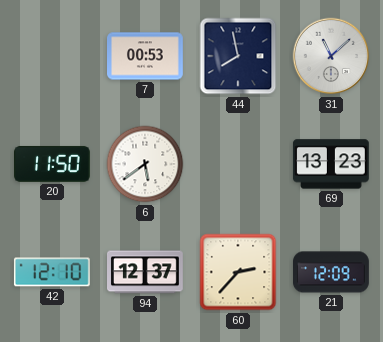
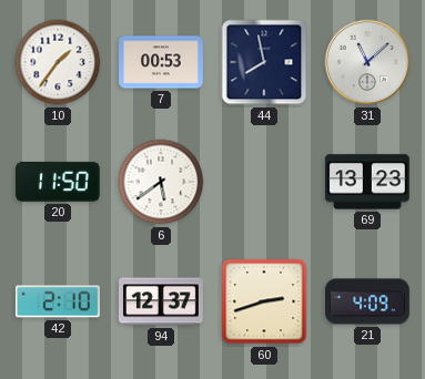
10: none -> 1:36 (58, 62)
42: 12:10 -> 2:10 (58, 301)
60: 2:37 -> 2:42 (264, 301)
21: 12:09 -> 4:09 (368, 301)
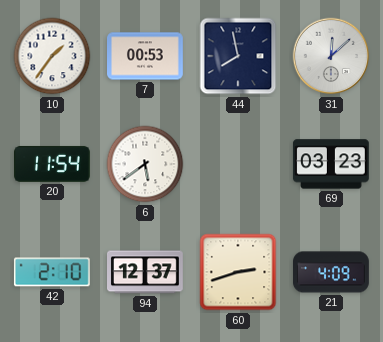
31: 11:08 -> 12:08 (331, 56)
20: 11:50 -> 11:54 (53, 164)
69: 13:23 -> 03:23 (331, 164)
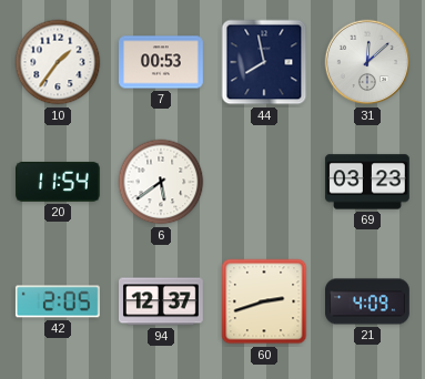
42: 2:10 -> 2:05 (58, 301)
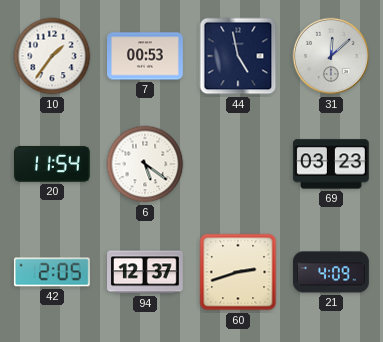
44: 7:58 -> 4:58 (238, 56)
6: 5:39 -> 5:21 (145, 164)
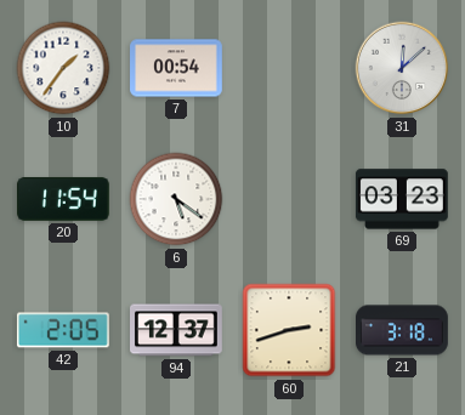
7: 00:53 -> 00:54 (177, 68)
44: 4:58 -> none (238, 56)
21: 4:09 -> 3:18 (403, 330)
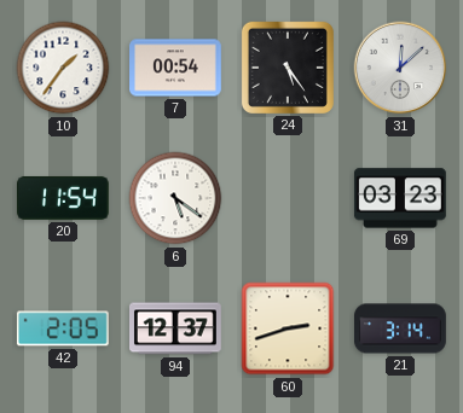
24: none -> 5:24 (288, 68)
21: 3:18 -> 3:14 (401, 328)
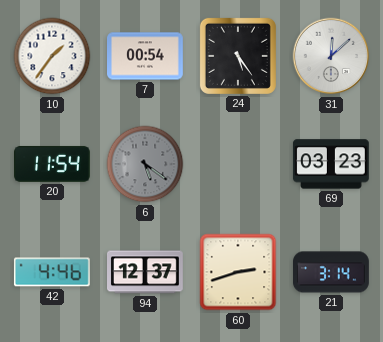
6 dial: white -> grey (145, 164)
42: 2:05 -> 4:46 (52, 272)
